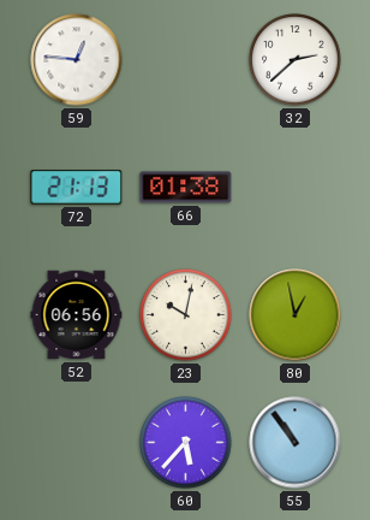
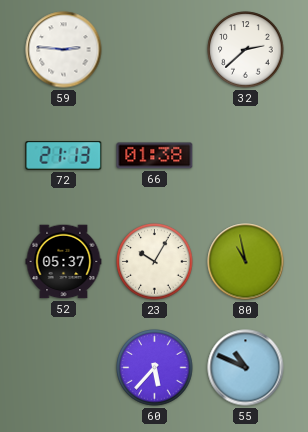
59: 12:46 -> 2:46 (64, 50)
52: 06:56 -> 05:37 (64, 262)
23: 10:02 -> 10:05 (155, 262)
80: 12:58 -> 10:58 (246, 262)
55: 10:54 -> 10:49 (246, 368)
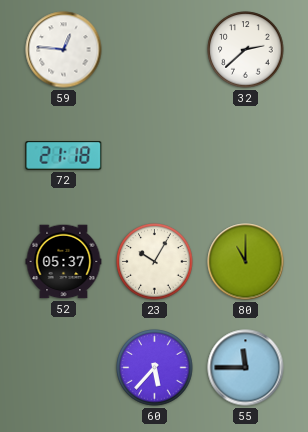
59: 2:46 -> 12:46 (64, 50)
72: 21:13 -> 21:18 (64, 156)
66: 01:38 -> none (155, 156)
80: 10:58 -> 11:00 (246, 262)
55: 10:49 -> 11:45 (246, 368)
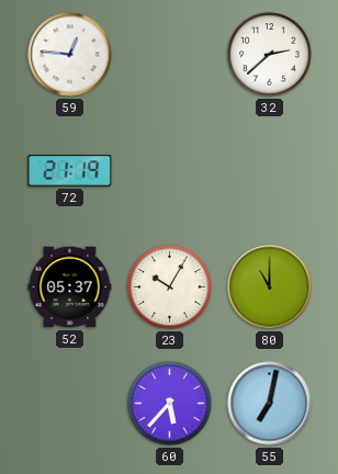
72: 21:18 -> 21:19 (70, 171)
55: 11:45 -> 7:02 (270, 404)
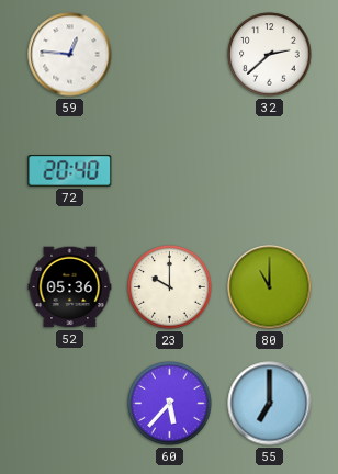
72: 21:19 -> 20:40 (70, 171)
52: 05:37 -> 05:36 (70, 287)
23: 10:05 -> 10:00 (170, 287)
55: 7:02 -> 7:00 (270, 404)
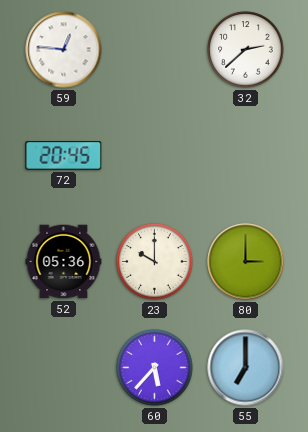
72: 20:40 -> 20:45 (64, 156)
80: 11:00 -> 3:00 (246, 262)
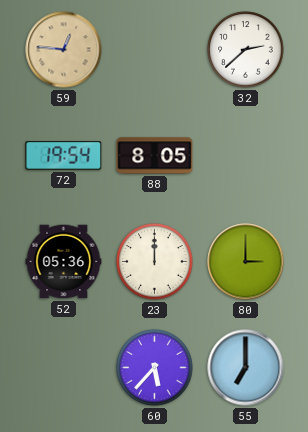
59 dial: white -> champagne (64, 50)
72: 20:45 -> 19:54 (64, 156)
88: none -> 8:05 (155, 156)
23: 10:00 -> 12:00 (155, 262)
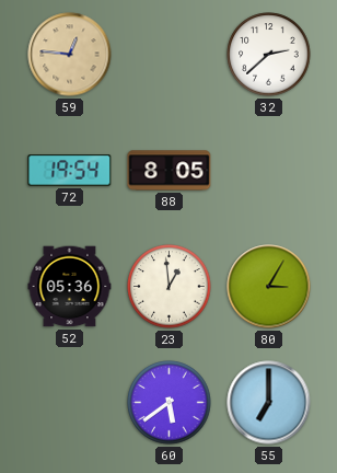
23: 12:00 -> 12:59 (170, 287)
80: 3:00 -> 3:05 (269, 287)
60: 5:37 -> 5:39 (170, 403)
